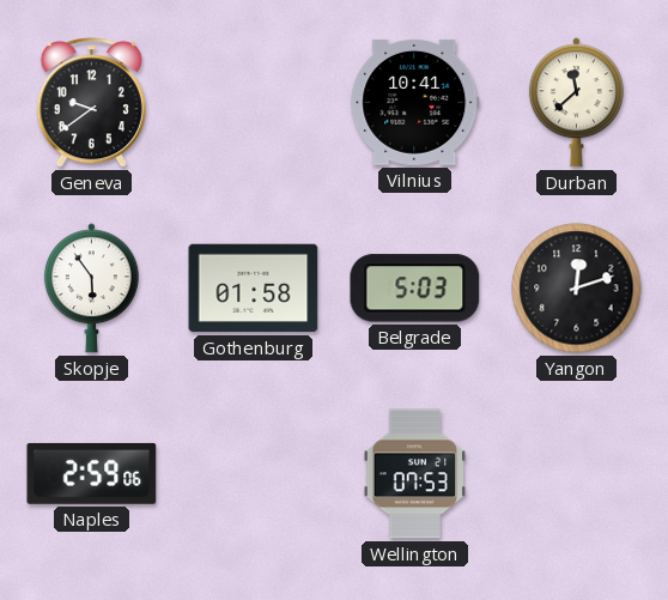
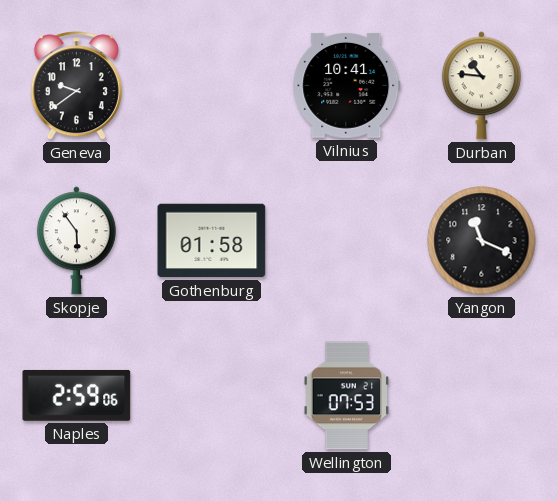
Durban: 11:38 -> 10:46 (481, 86)
Belgrade: 5:03 -> none (415, 289)
Yangon: 12:12 -> 11:19 (482, 241)
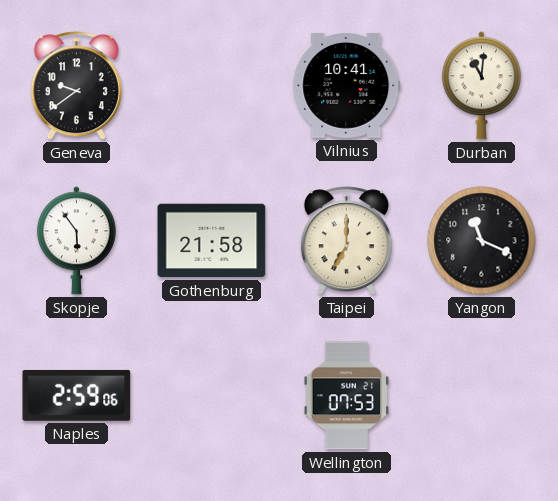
Durban: 10:46 -> 11:01 (481, 86)
Gothenburg: 01:58 -> 21:58 (212, 241)
Taipei: none -> 7:00 (346, 241)
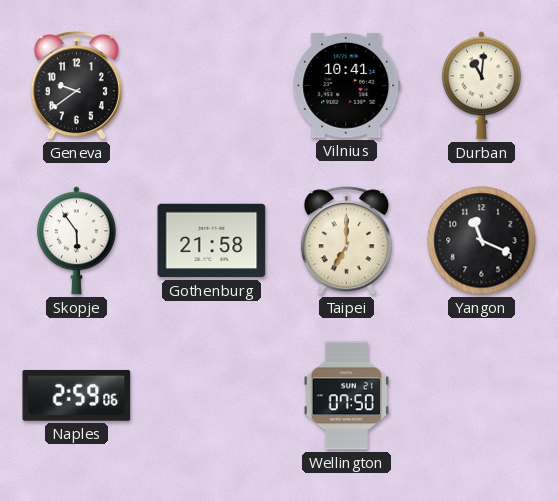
Wellington: 07:53 -> 07:50 (347, 396)
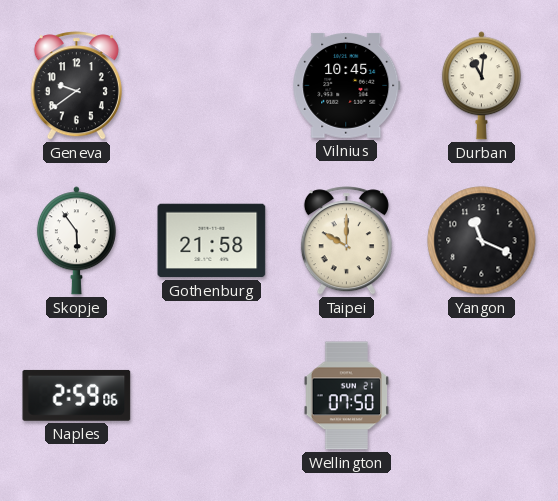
Vilnius: 10:41 -> 10:45 (347, 85)
Taipei: 7:00 -> 10:00 (346, 241)
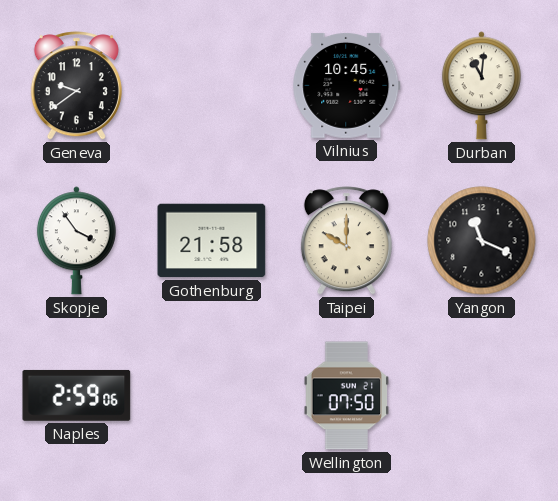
Skopje: 5:54 -> 3:54 (76, 241)
